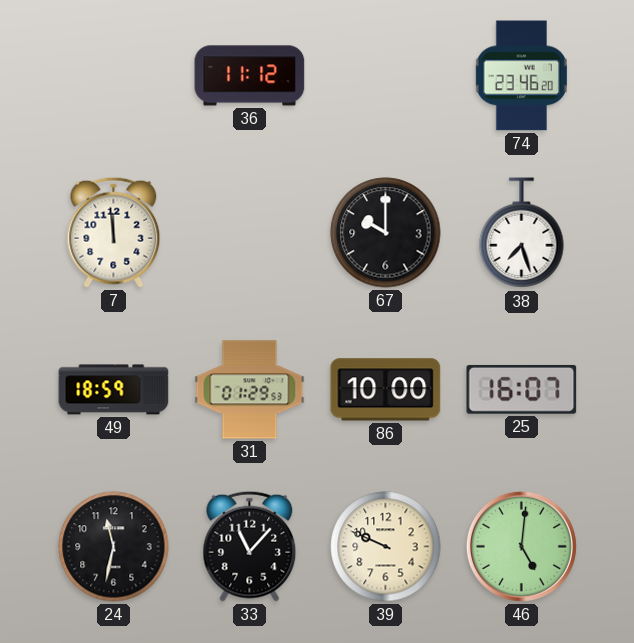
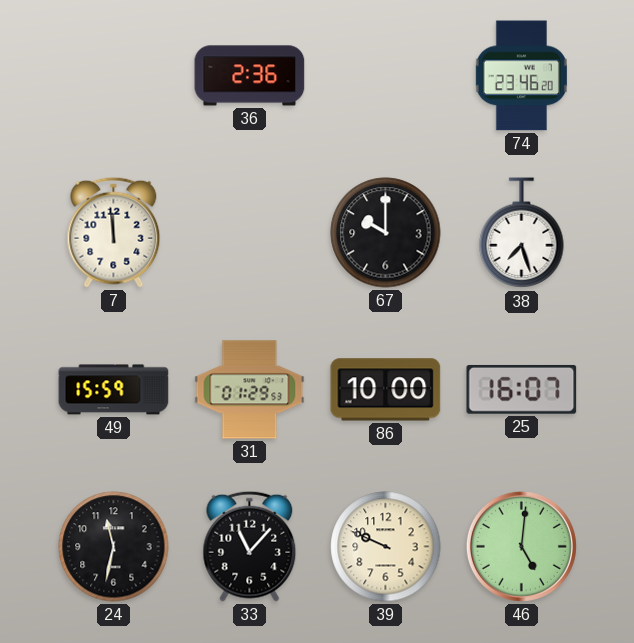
36: 11:12 -> 2:36 (250, 76)
49: 18:59 -> 15:59 (114, 390)
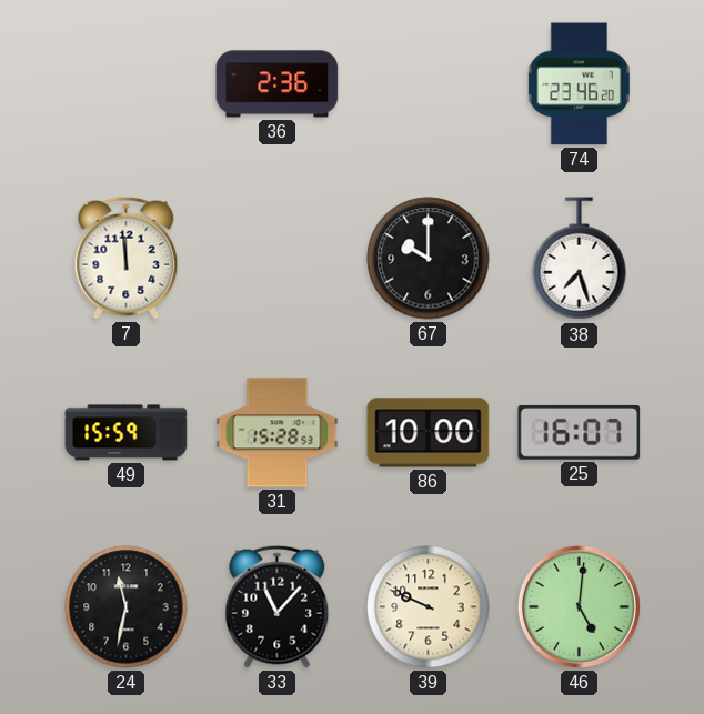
31: 01:29 -> 15:28 (278, 433)
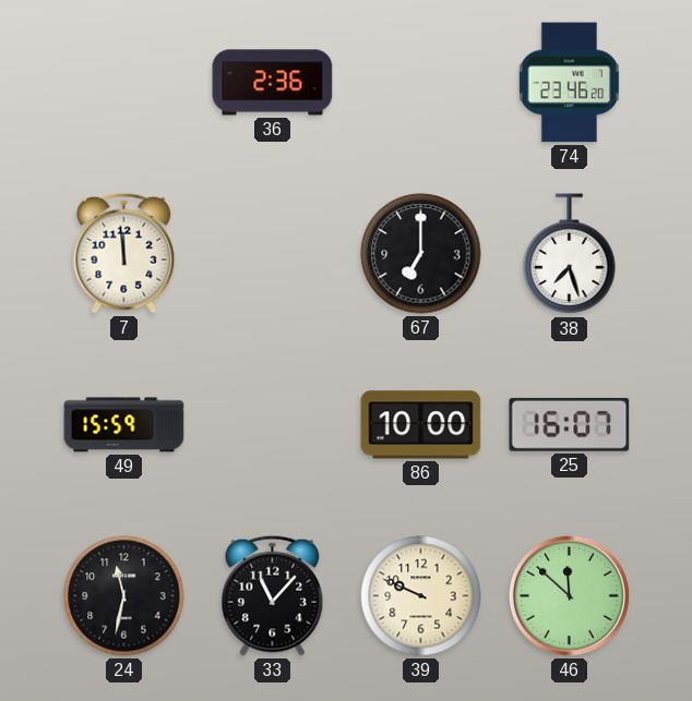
67: 10:00 -> 7:00 (421, 254)
31: 15:28 -> none (278, 433)
46: 5:01 -> 11:52 (569, 595)
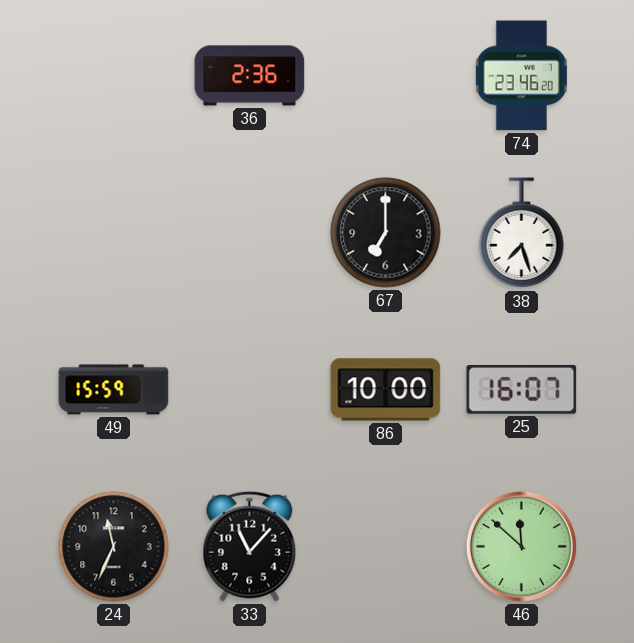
7: 11:59 -> none (124, 253)
24: 11:32 -> 11:34 (114, 547)
39: 9:49 -> none (421, 596)
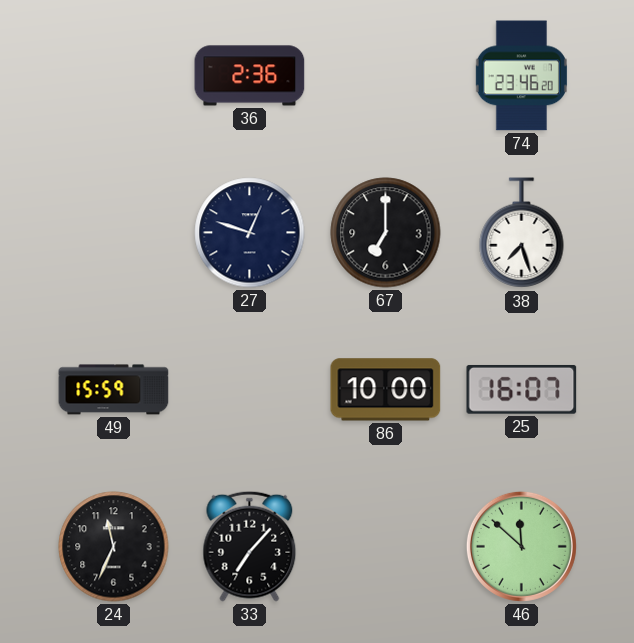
27: none -> 12:48 (250, 233)
33: 11:07 -> 7:07 (250, 546)
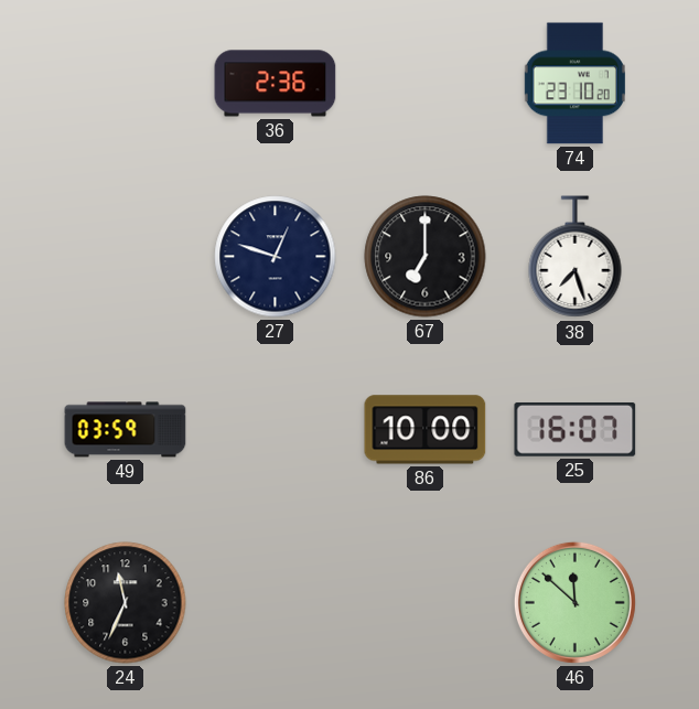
74: 23:46 -> 23:10 (574, 84)
49: 15:59 -> 03:59 (126, 430)
33: 7:07 -> none (250, 546)
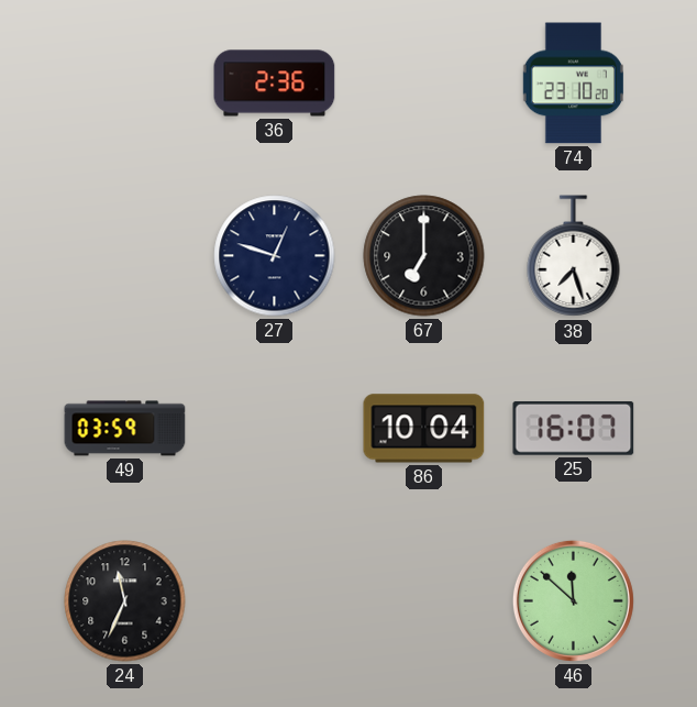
86: 10:00 -> 10:04 (424, 429)
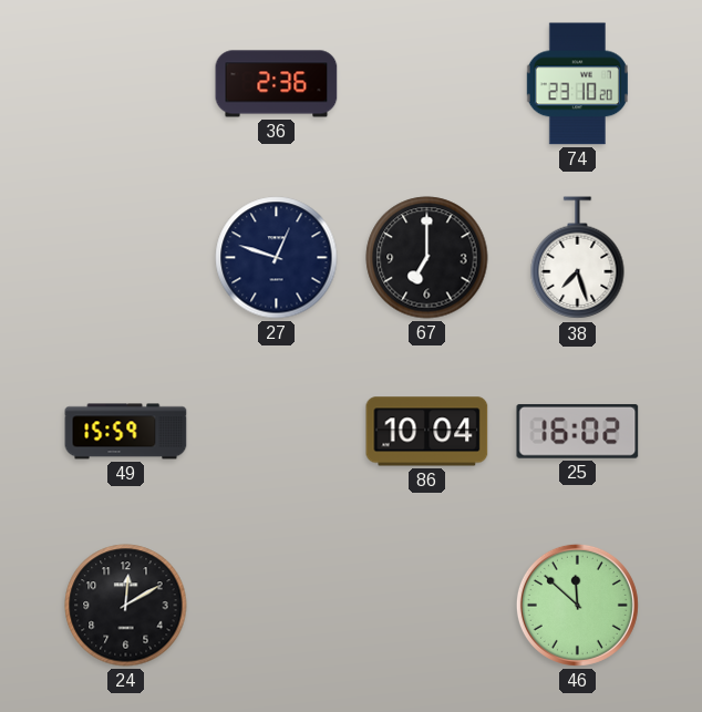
49: 03:59 -> 15:59 (126, 432)
25: 16:07 -> 16:02 (578, 431)
24: 11:34 -> 12:10 (126, 606)
